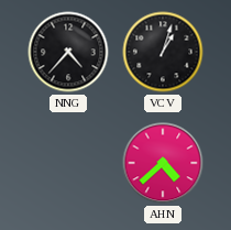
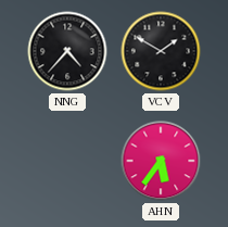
VCV: 1:03 -> 1:50 (161, 51)
AHN: 4:38 -> 5:36 (161, 161)
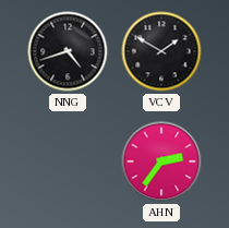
NNG: 4:37 -> 4:42 (68, 51)
AHN: 5:36 -> 2:36 (161, 161)
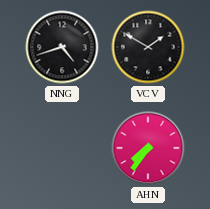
AHN: 2:36 -> 7:36 (148, 148)
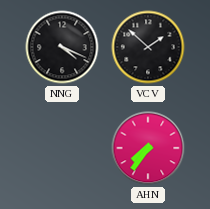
NNG: 4:42 -> 4:19 (62, 47)
VCV: 1:50 -> 1:52 (148, 47)
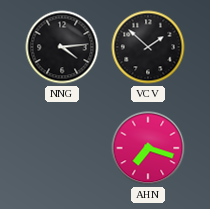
NNG: 4:19 -> 4:14 (62, 47)
AHN: 7:36 -> 7:18 (148, 148)
